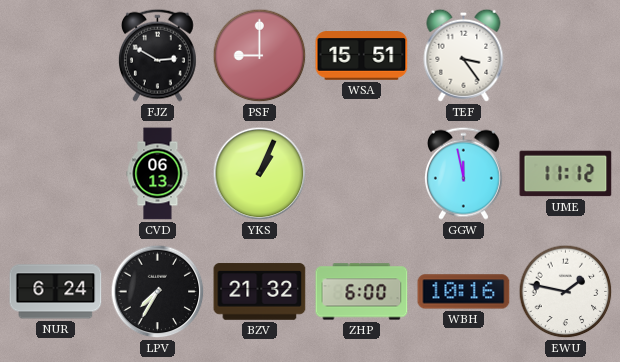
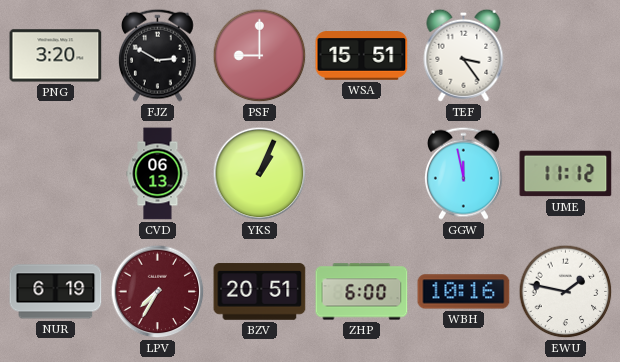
PNG: none -> 3:20 (56, 56)
NUR: 6:24 -> 6:19 (56, 292)
LPV dial: black -> burgundy (158, 292)
BZV: 21:32 -> 20:51 (260, 292)
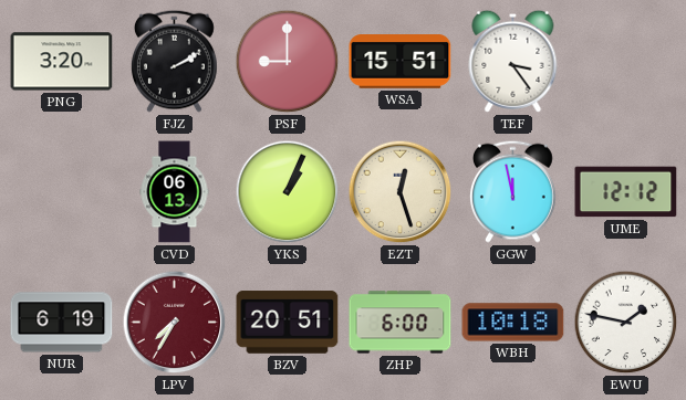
FJZ: 2:50 -> 2:10 (174, 61)
EZT: none -> 12:27 (401, 192)
UME: 11:12 -> 12:12 (626, 192)
WBH: 10:16 -> 10:18 (513, 323)
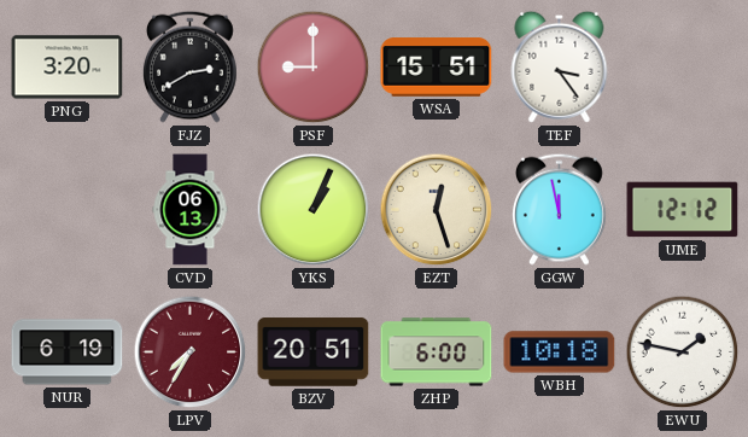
FJZ: 2:10 -> 2:40 (189, 66)
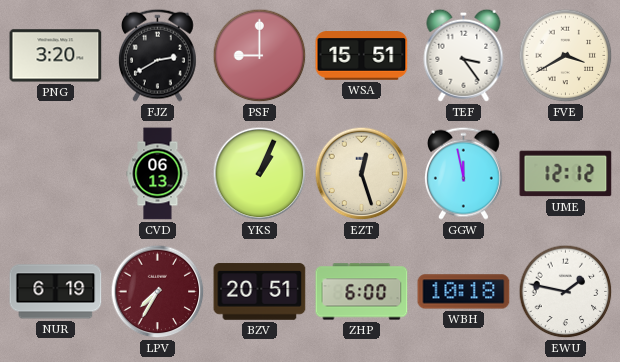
FVE: none -> 3:40 (566, 56)
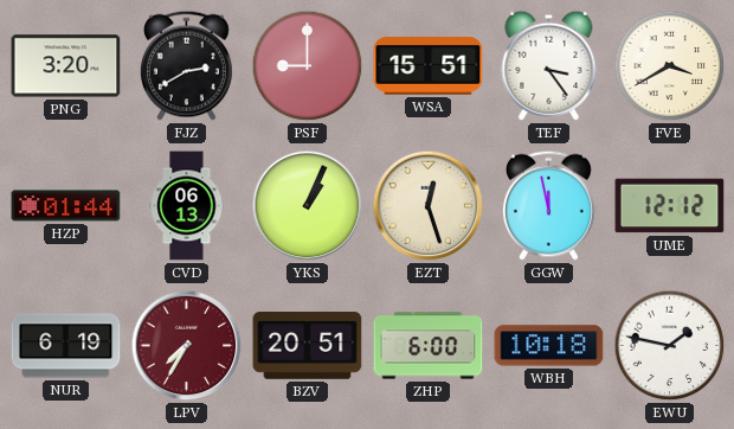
HZP: none -> 01:44 (66, 206)
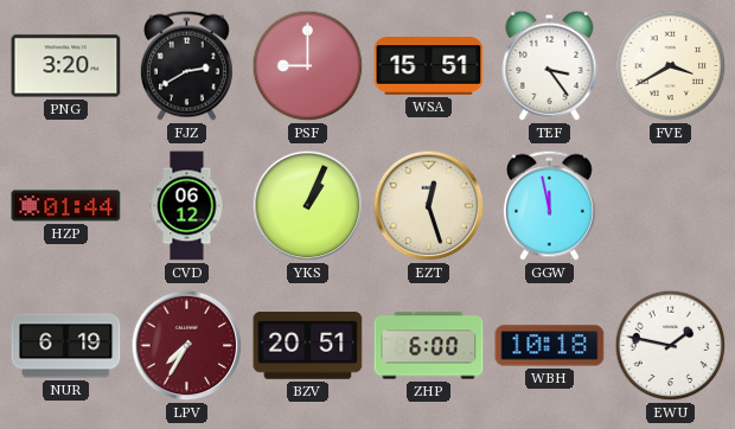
CVD: 06:13 -> 06:12 (187, 206)
UME: 12:12 -> none (670, 206)
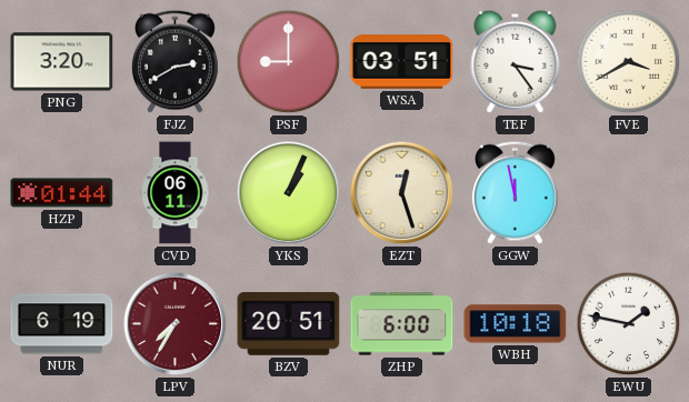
WSA: 15:51 -> 03:51 (402, 62)
CVD: 06:12 -> 06:11 (176, 193)
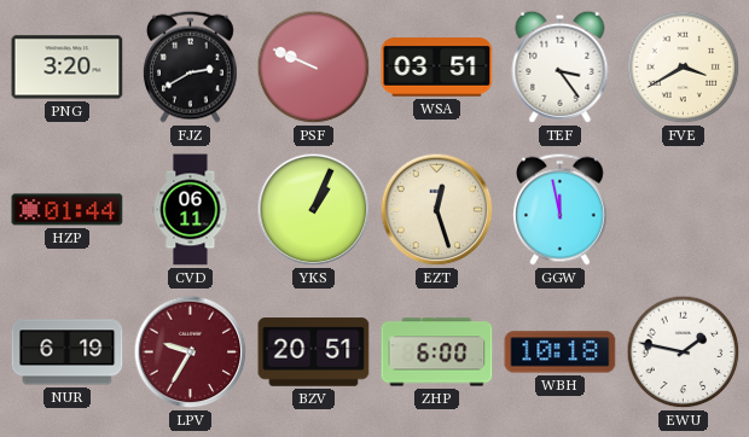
PSF: 9:00 -> 9:49 (314, 68)
LPV: 7:35 -> 9:35 (191, 352)
